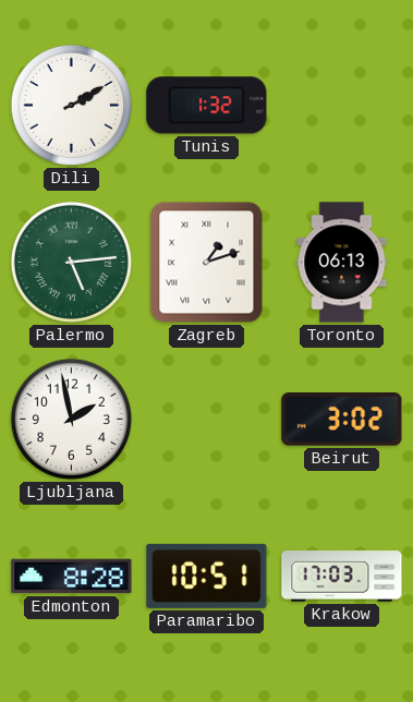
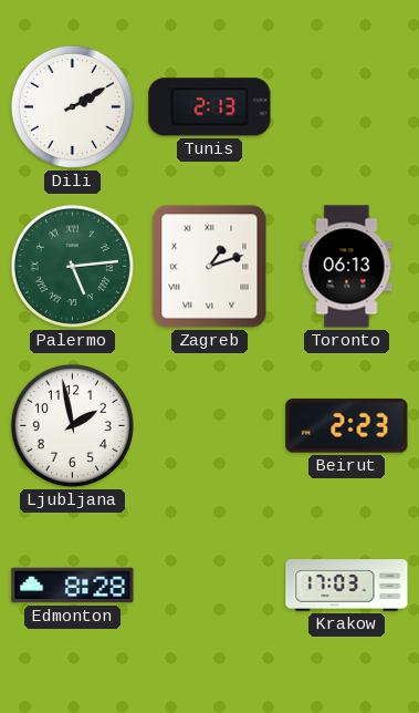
Tunis: 1:32 -> 2:13 (210, 107)
Beirut: 3:02 -> 2:23 (347, 426)
Paramaribo: 10:51 -> none (207, 576)
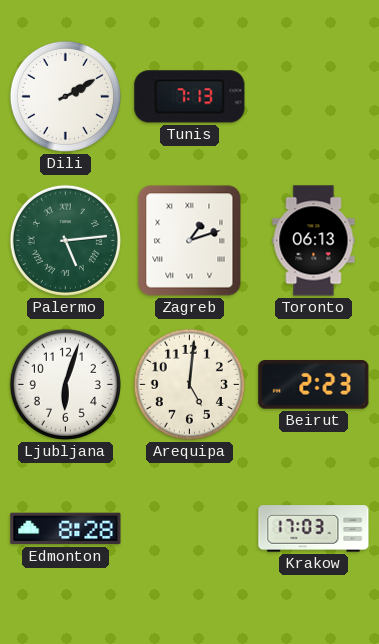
Tunis: 2:13 -> 7:13 (190, 97)
Ljubljana: 1:58 -> 6:03 (65, 384)
Arequipa: none -> 5:01 (189, 384)
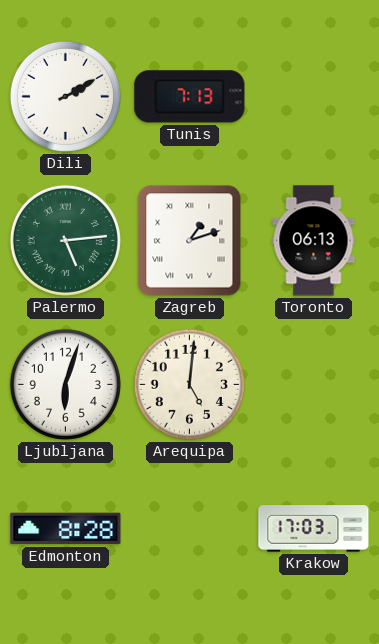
Beirut: 2:23 -> none (314, 385)
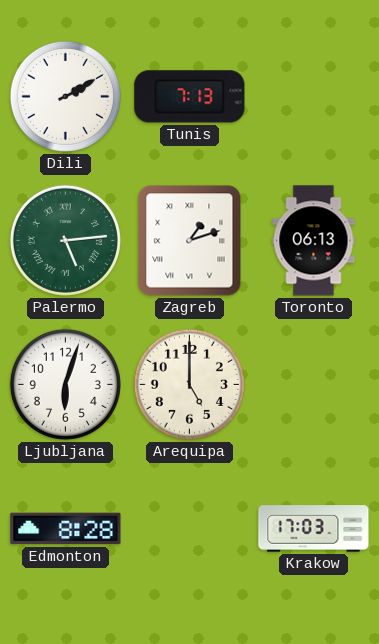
Arequipa: 5:01 -> 5:00 (189, 384)
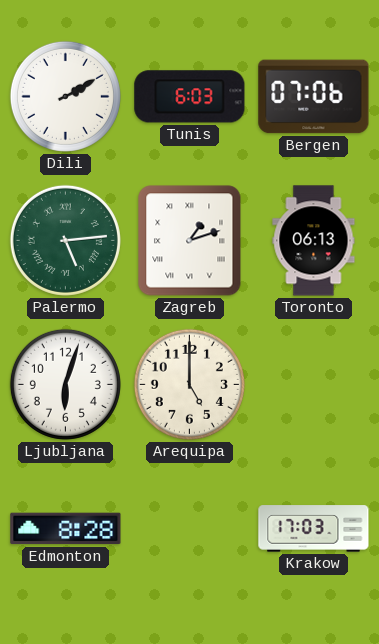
Tunis: 7:13 -> 6:03 (190, 97)
Bergen: none -> 07:06 (314, 97)
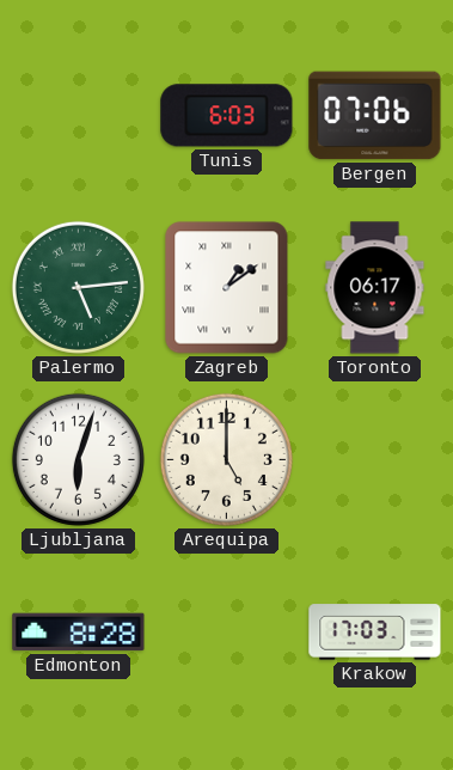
Dili: 2:10 -> none (65, 96)
Zagreb: 1:12 -> 1:09 (227, 288)
Toronto: 06:13 -> 06:17 (375, 288)
